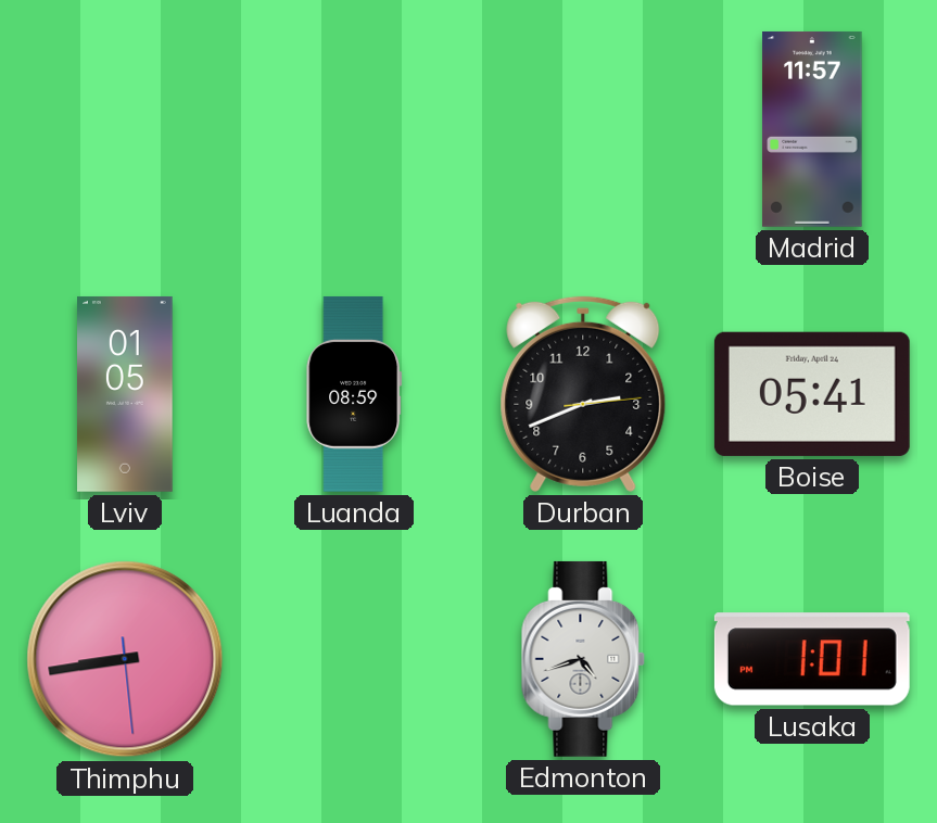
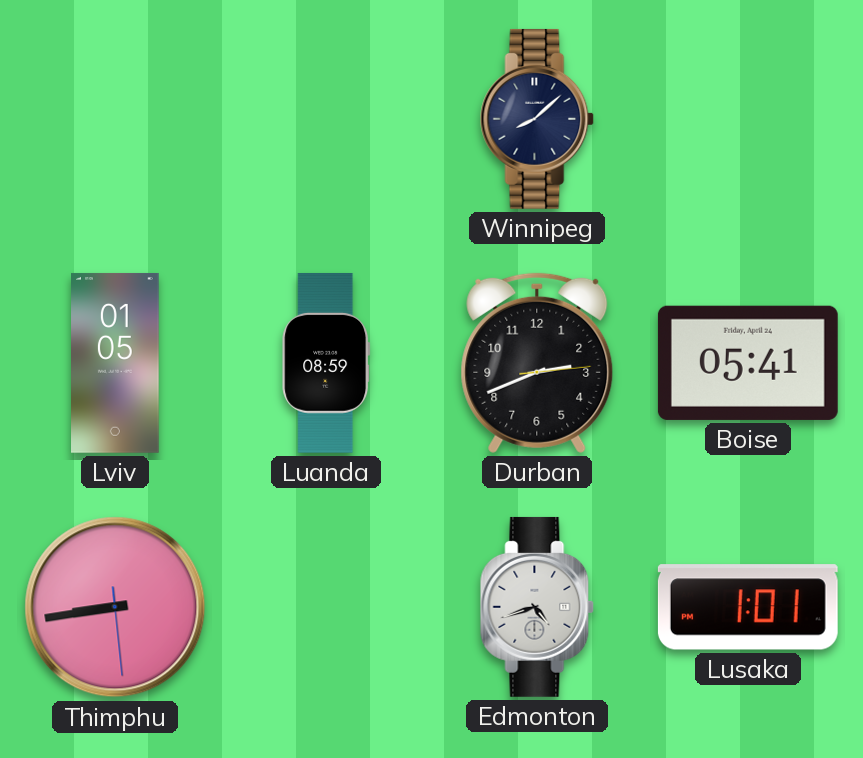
Winnipeg: none -> 8:08 (537, 119)
Madrid: 11:57 -> none (812, 129)
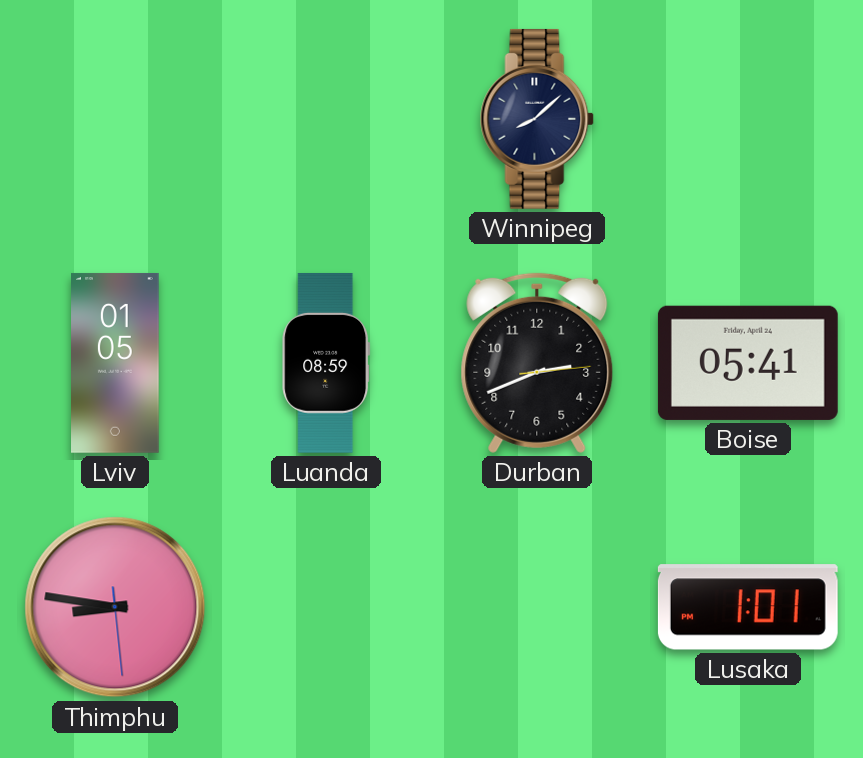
Thimphu: 8:43 -> 8:46 (115, 607)
Edmonton: 4:42 -> none (537, 607)
